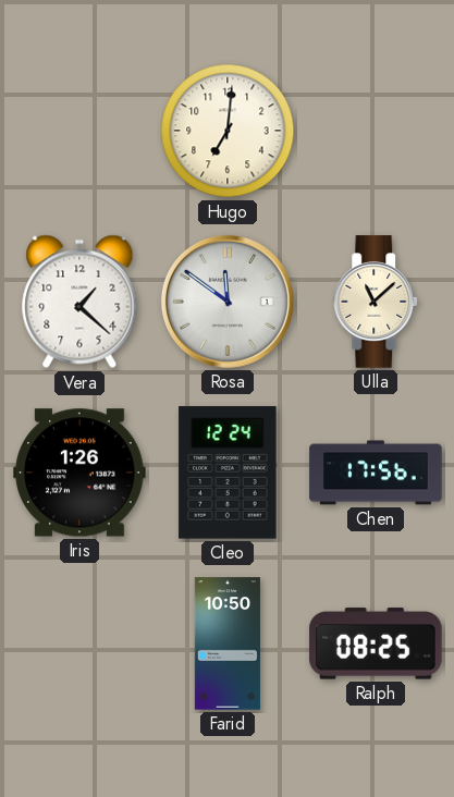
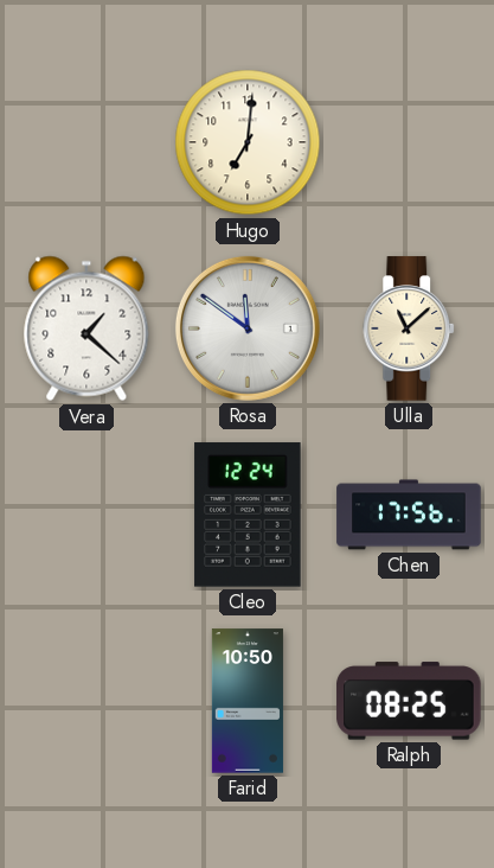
Iris: 1:26 -> none (79, 473)
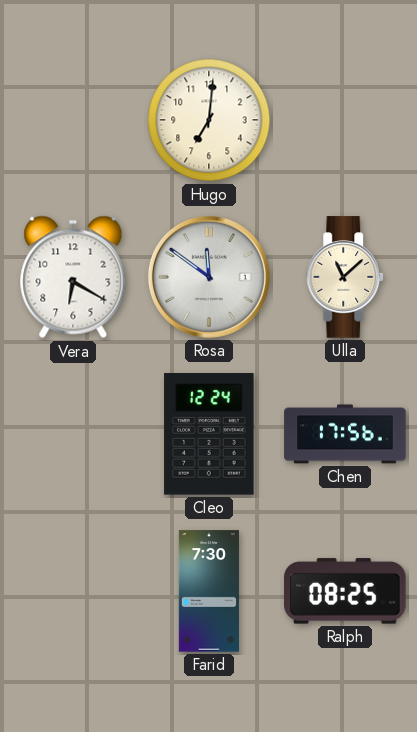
Vera: 1:22 -> 6:20 (73, 277)
Farid: 10:50 -> 7:30 (209, 591)
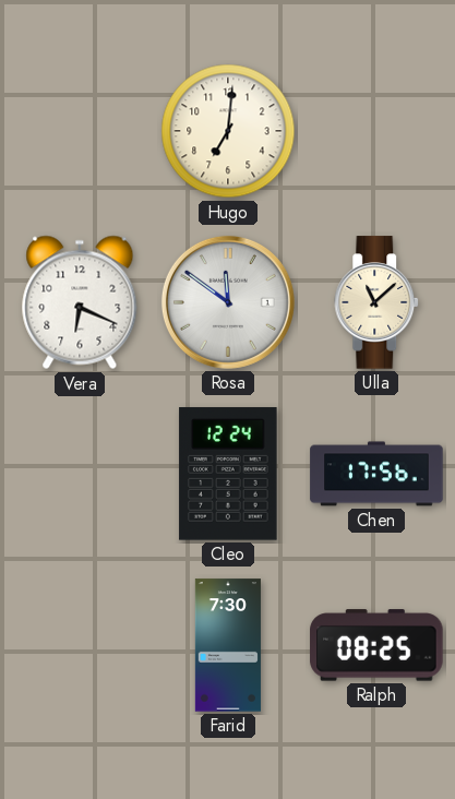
Vera: 6:20 -> 6:19 (80, 302)
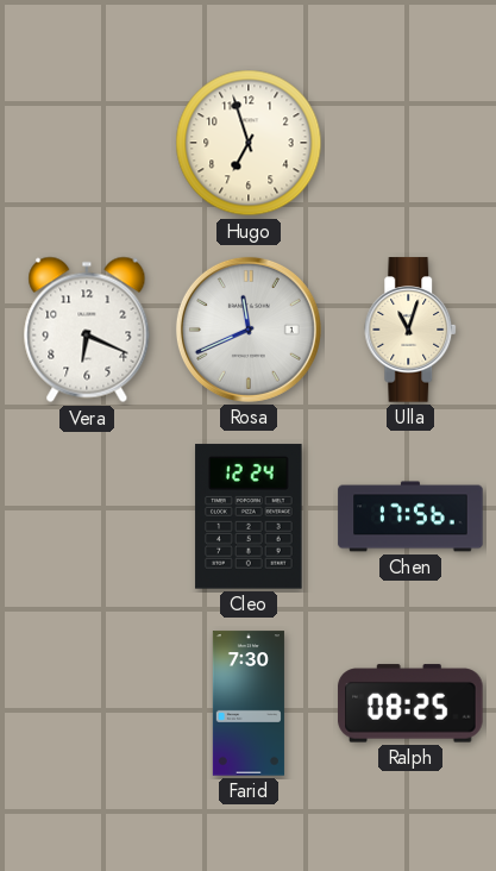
Hugo: 7:01 -> 6:57 (249, 143)
Rosa: 11:51 -> 11:41 (249, 330)
Ulla: 11:08 -> 11:03 (412, 330)
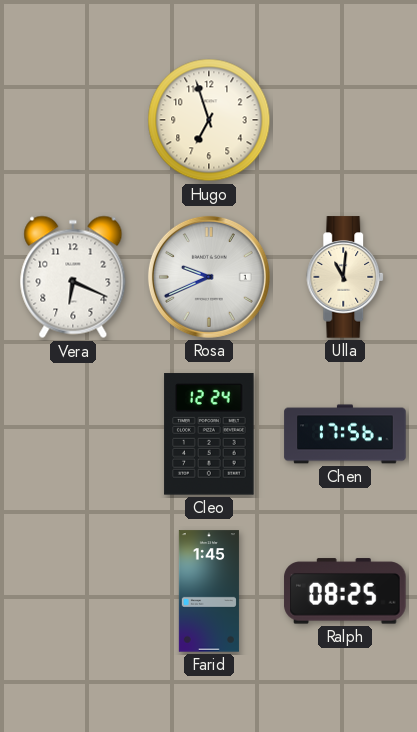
Rosa: 11:41 -> 9:41 (209, 277)
Ulla: 11:03 -> 11:01 (346, 277)
Farid: 7:30 -> 1:45 (209, 591)
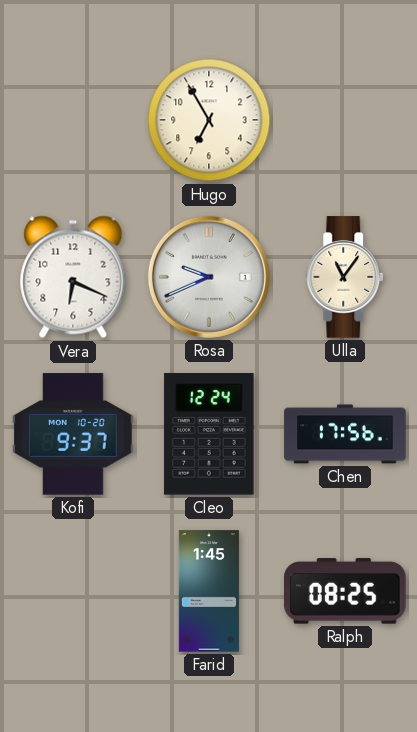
Hugo: 6:57 -> 6:55 (209, 120)
Ulla: 11:01 -> 11:06 (346, 277)
Kofi: none -> 9:37 (73, 434)
